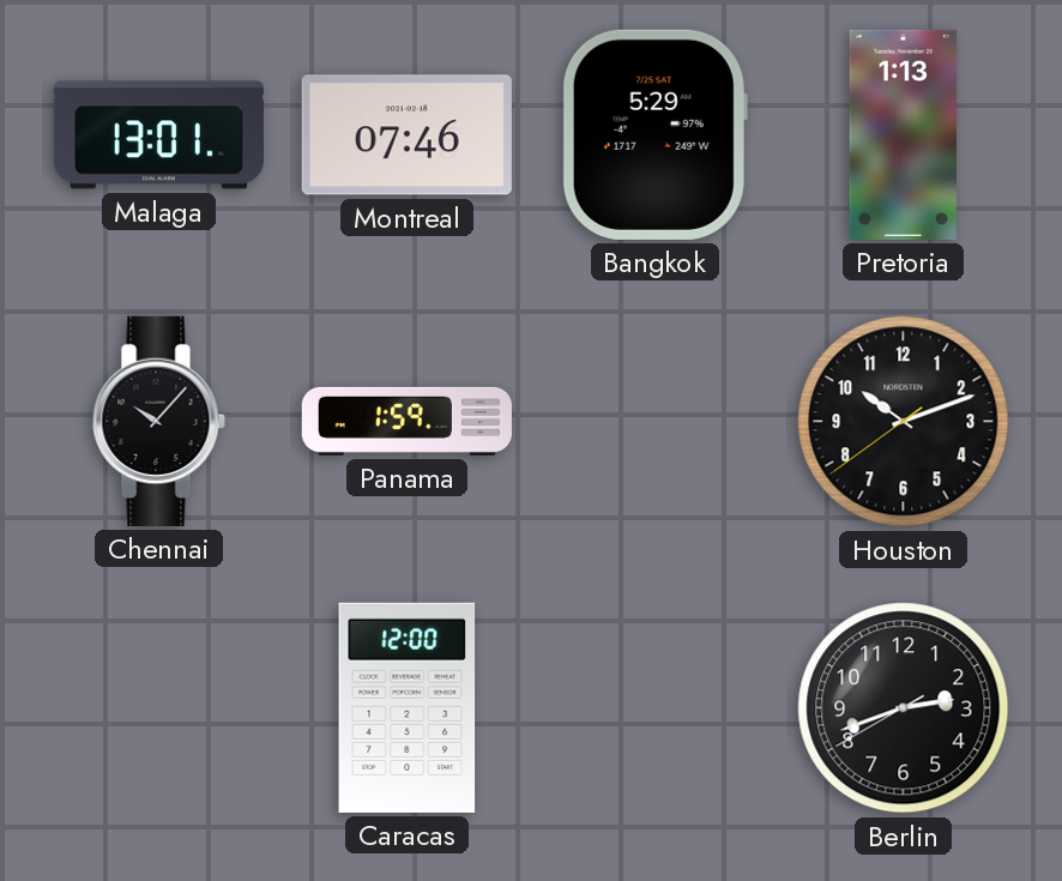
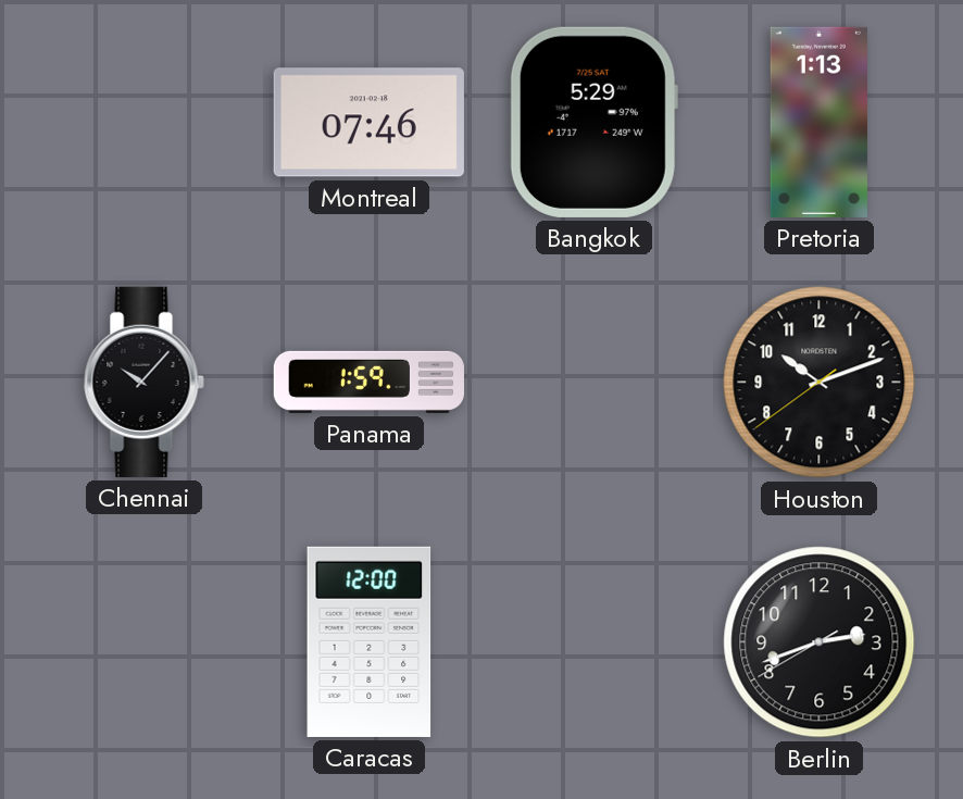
Malaga: 13:01 -> none (158, 135)
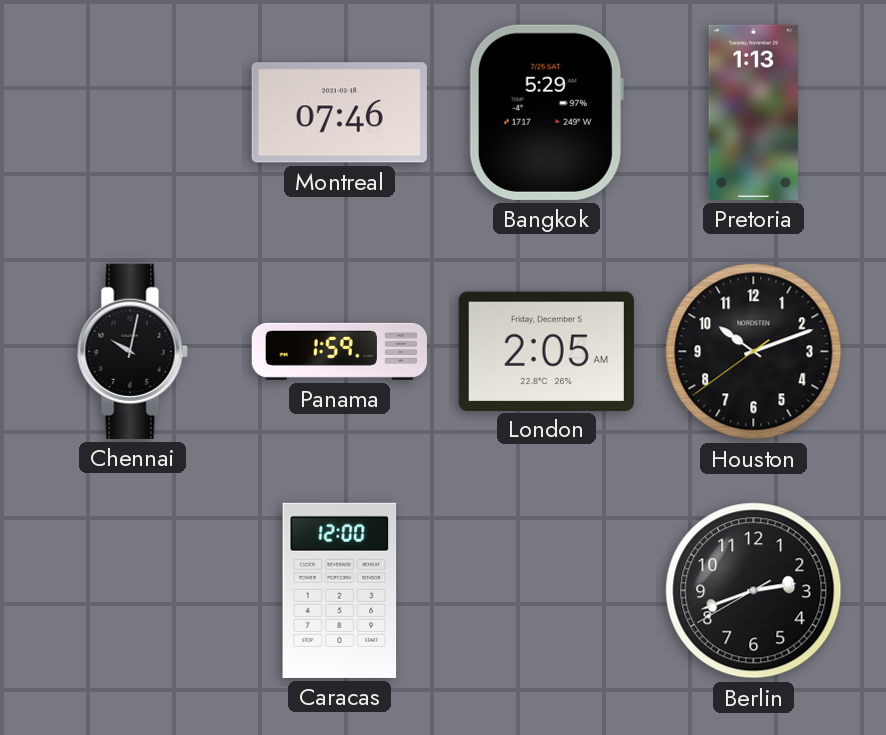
Chennai: 10:07 -> 10:02 (132, 351)
London: none -> 2:05 (546, 351)
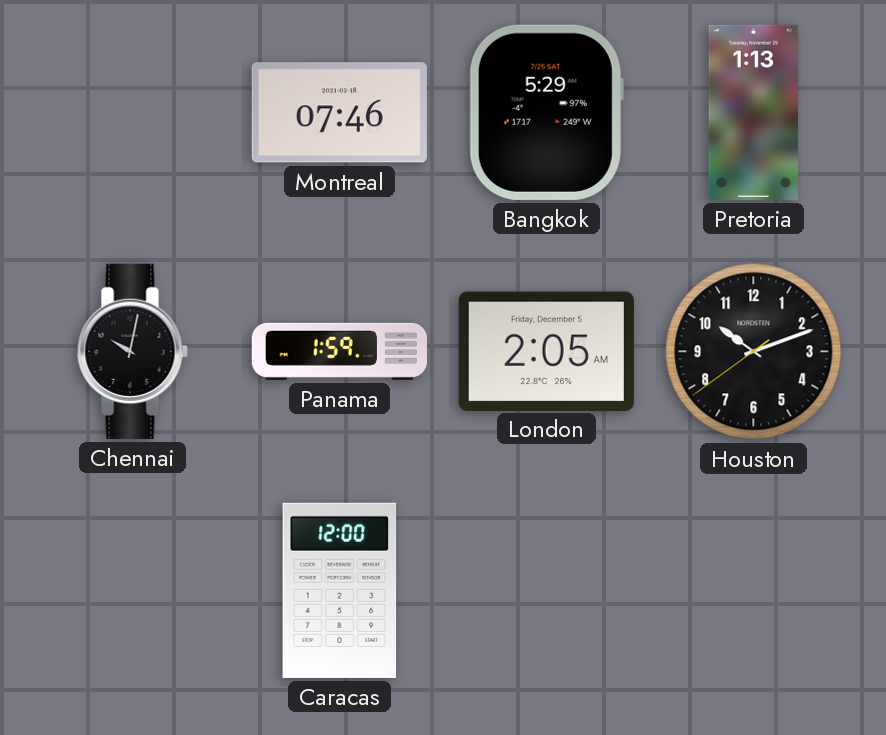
Berlin: 2:41 -> none (754, 591)
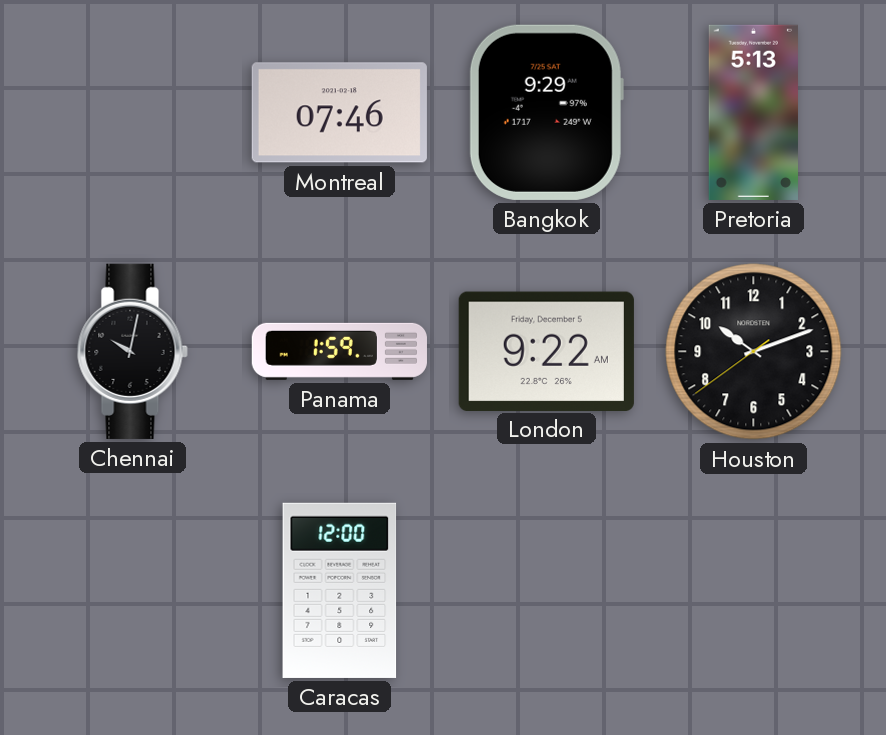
Bangkok: 5:29 -> 9:29 (546, 112)
Pretoria: 1:13 -> 5:13 (753, 112)
London: 2:05 -> 9:22 (546, 351)
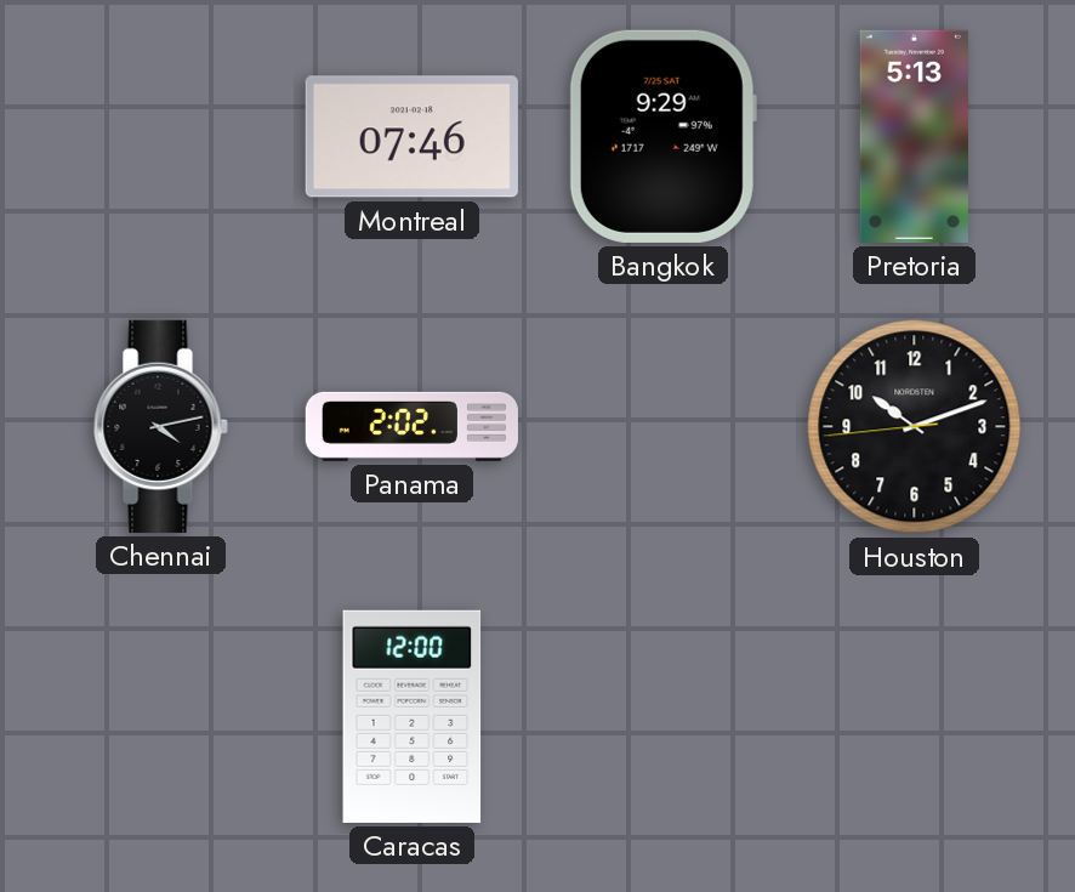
Chennai: 10:02 -> 4:13 (160, 426)
Panama: 1:59 -> 2:02 (411, 426)
London: 9:22 -> none (546, 351)
Houston: 10:11:39 -> 10:11:44 (915, 427)
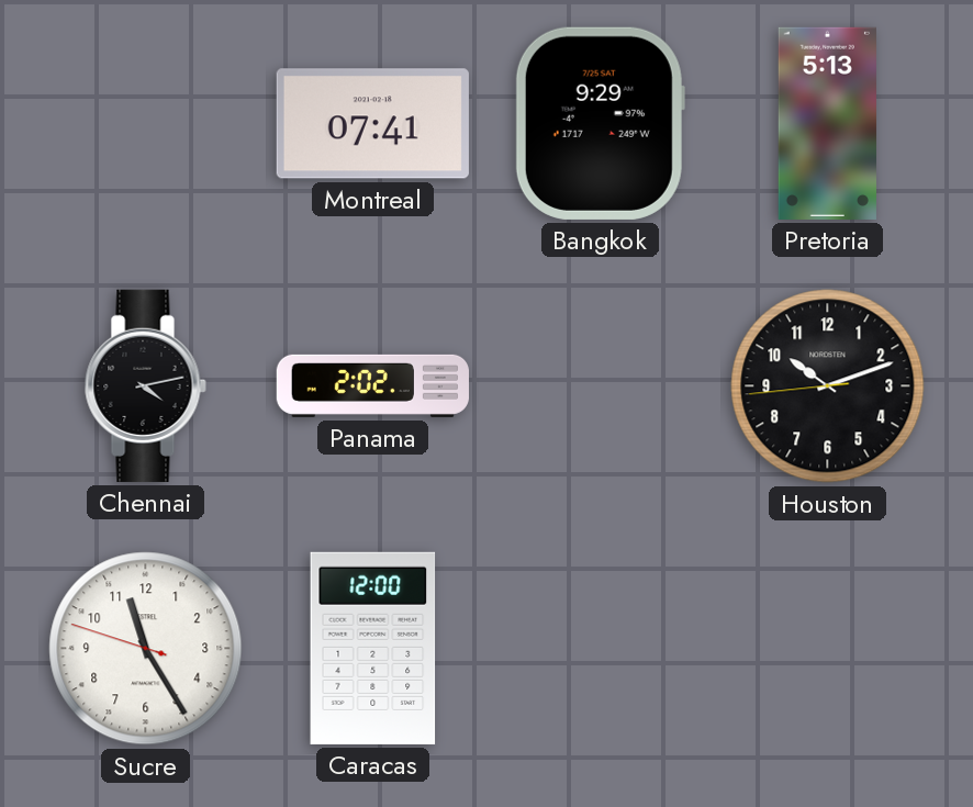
Montreal: 07:46 -> 07:41 (372, 124)
Sucre: none -> 11:24 (146, 649)
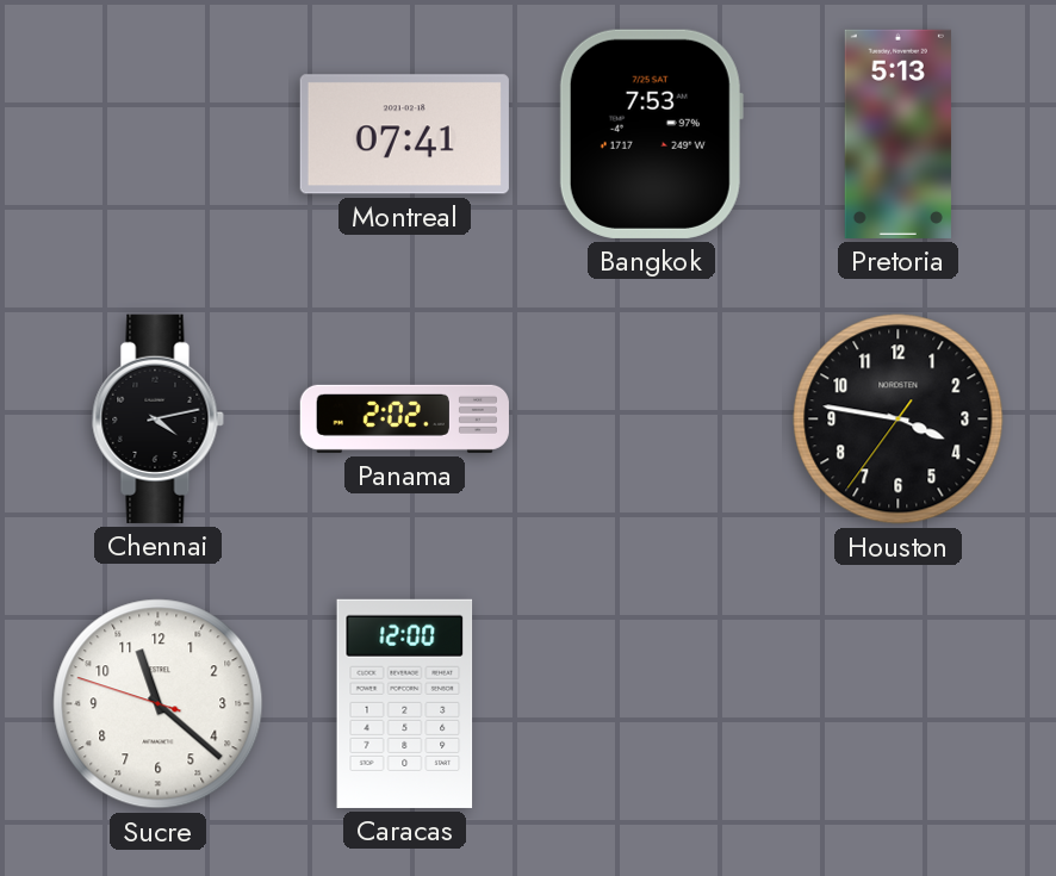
Bangkok: 9:29 -> 7:53 (651, 133)
Houston: 10:11 -> 3:46 (899, 420)
Sucre: 11:24 -> 11:21 (159, 704)
